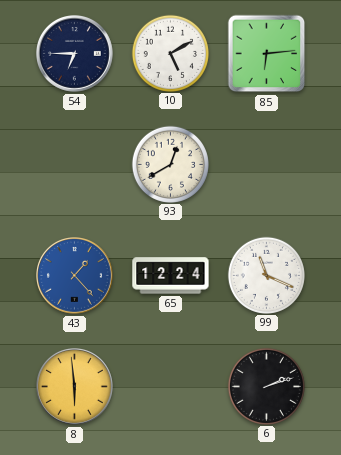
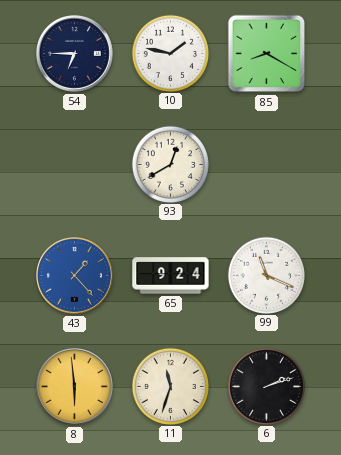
10: 5:10 -> 1:47 (170, 53)
85: 6:14 -> 8:20 (267, 54)
65: 12:24 -> 9:24 (171, 276)
11: none -> 11:33 (170, 386)
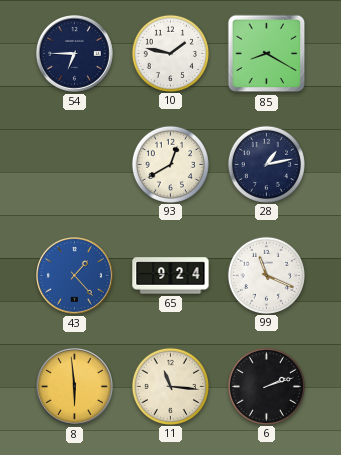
28: none -> 1:13 (266, 164)
11: 11:33 -> 11:16 (170, 386)
